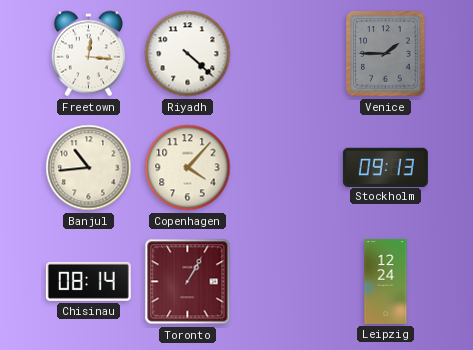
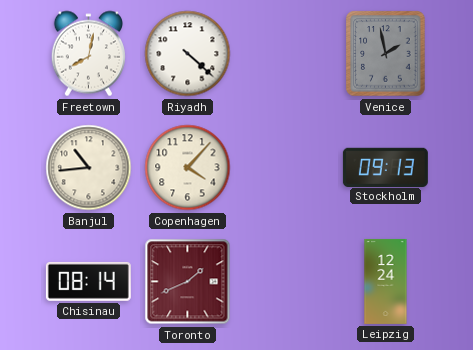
Freetown: 12:16 -> 8:02 (88, 54)
Venice: 1:45 -> 1:58 (386, 54)
Toronto: 1:05 -> 1:41 (188, 282)
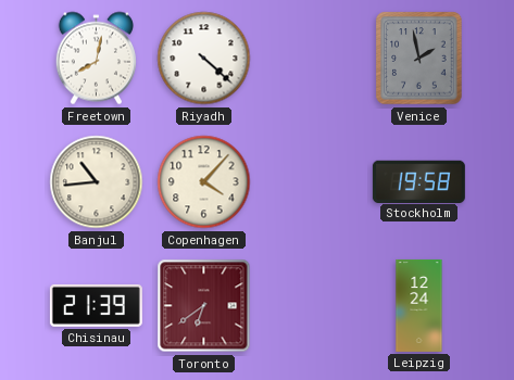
Stockholm: 09:13 -> 19:58 (418, 181)
Chisinau: 08:14 -> 21:39 (96, 305)
Toronto: 1:41 -> 6:39 (204, 306)
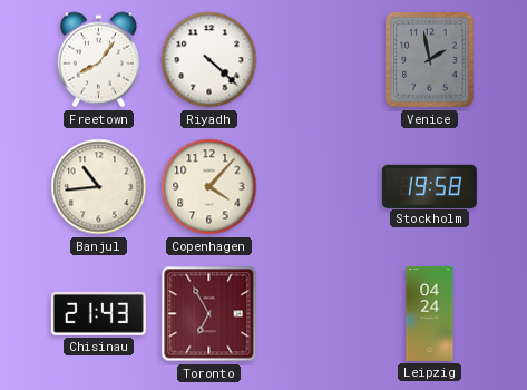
Freetown: 8:02 -> 8:06 (98, 60)
Chisinau: 21:39 -> 21:43 (98, 313)
Toronto: 6:39 -> 6:55 (209, 314)
Leipzig: 12:24 -> 04:24 (430, 313)
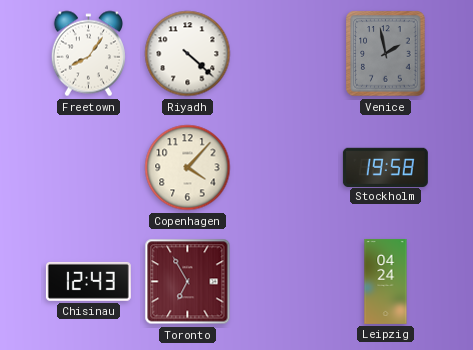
Banjul: 10:44 -> none (99, 187)
Chisinau: 21:43 -> 12:43 (88, 281)
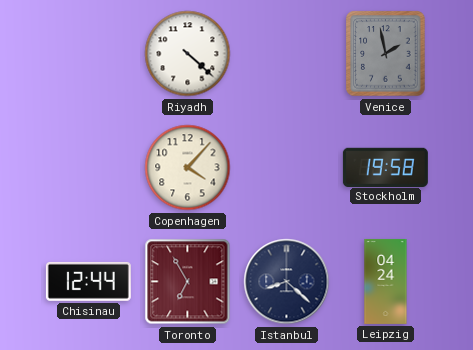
Freetown: 8:06 -> none (88, 54)
Chisinau: 12:43 -> 12:44 (88, 281)
Istanbul: none -> 8:22 (287, 282)
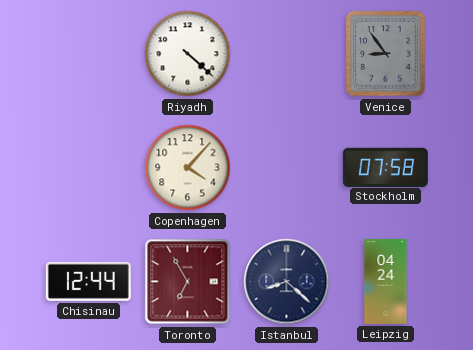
Venice: 1:58 -> 8:54 (386, 54)
Stockholm: 19:58 -> 07:58 (385, 167)
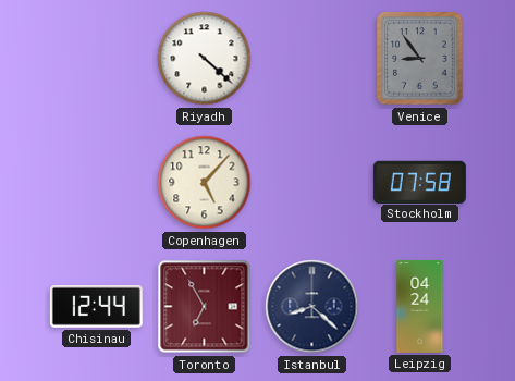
Copenhagen: 4:07 -> 5:07 (205, 183)
